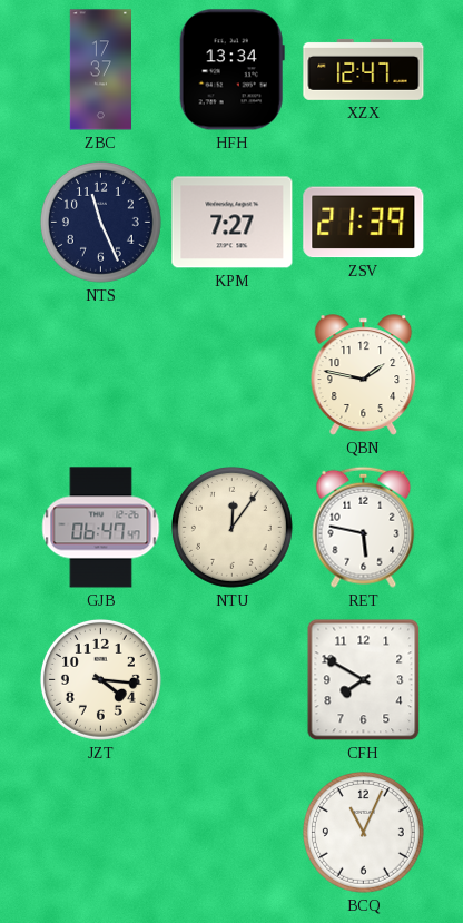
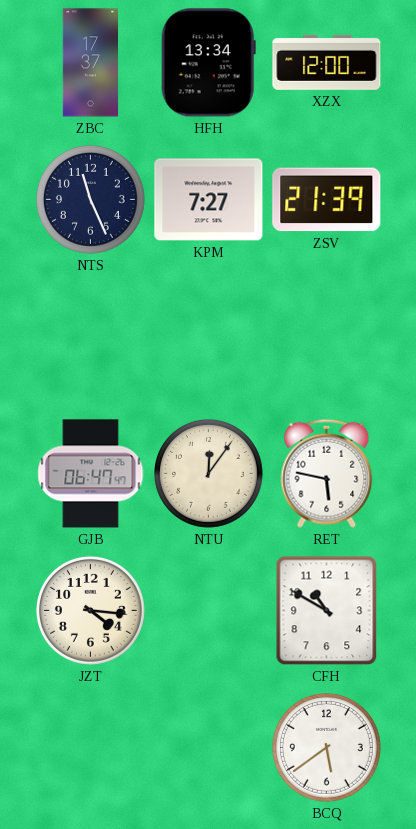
XZX: 12:47 -> 12:00 (327, 62)
QBN: 1:47 -> none (364, 375)
CFH: 7:50 -> 10:50 (327, 611)
BCQ: 11:04 -> 5:39 (326, 747)
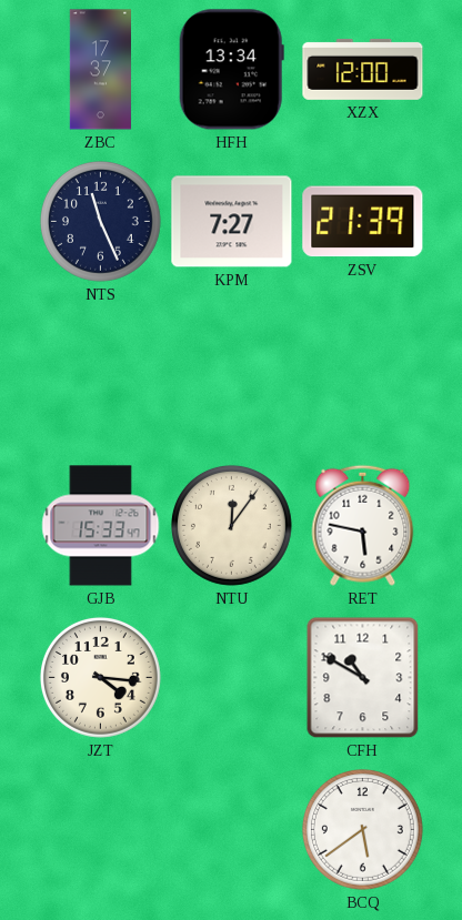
GJB: 06:47 -> 15:33 (101, 526)
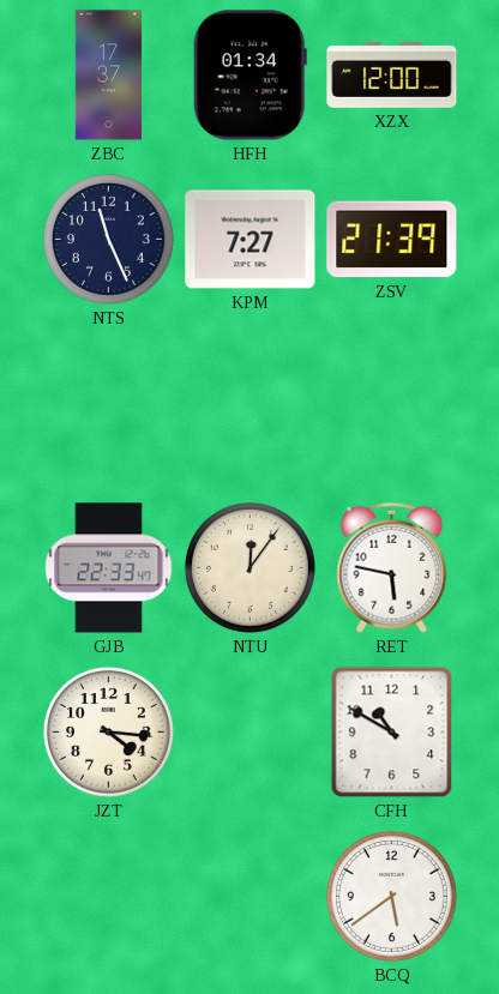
HFH: 13:34 -> 01:34 (249, 76)
GJB: 15:33 -> 22:33 (109, 568)
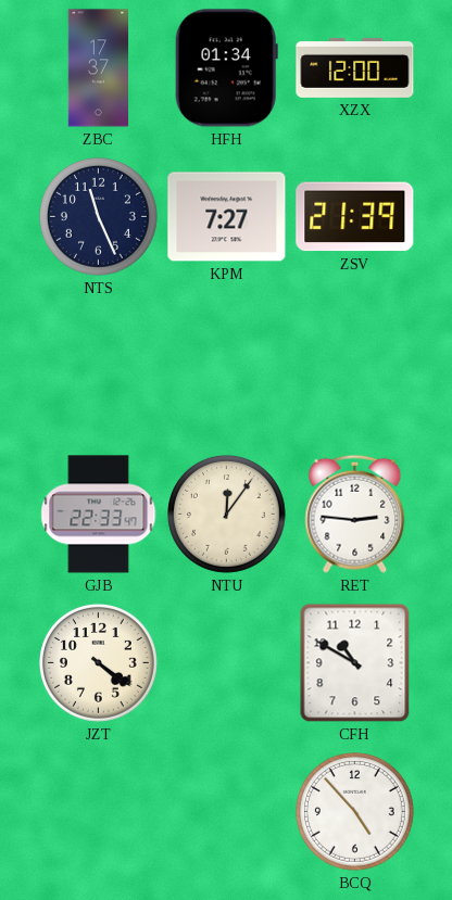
RET: 5:47 -> 2:46 (355, 514)
JZT: 4:16 -> 4:21 (98, 662)
BCQ: 5:39 -> 4:53 (354, 811)
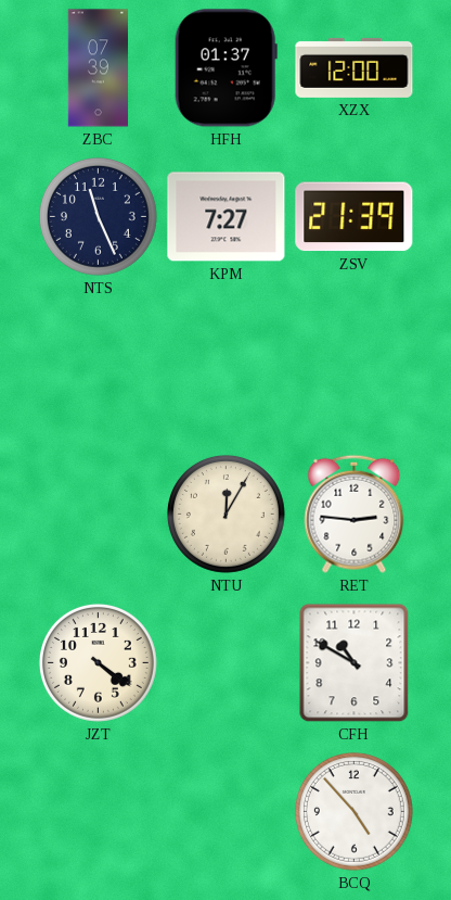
ZBC: 17:37 -> 07:39 (98, 68)
HFH: 01:34 -> 01:37 (225, 68)
GJB: 22:33 -> none (99, 515)
NTU: 12:06 -> 12:05 (225, 514)
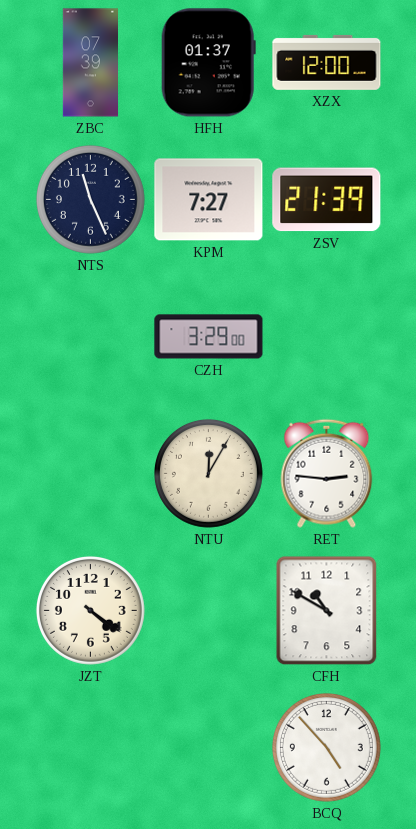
CZH: none -> 3:29 (209, 337)
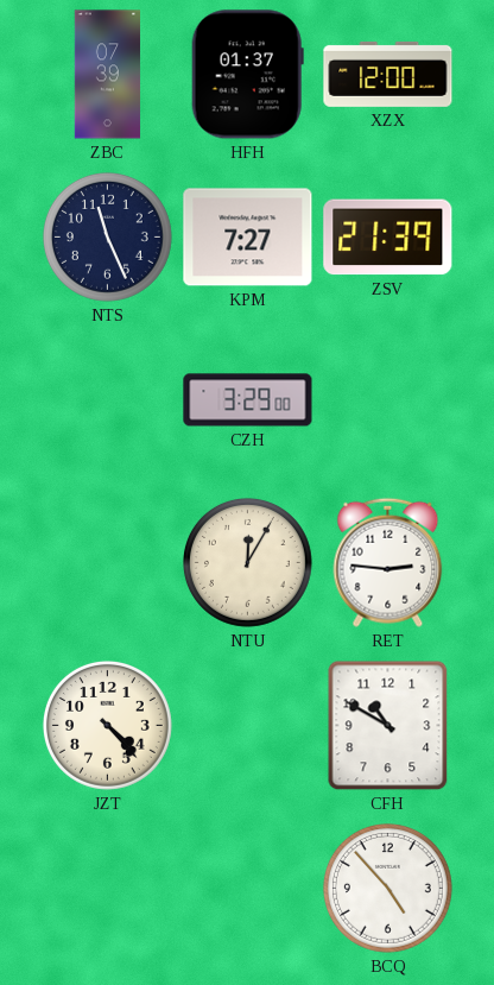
JZT: 4:21 -> 4:23 (107, 725)
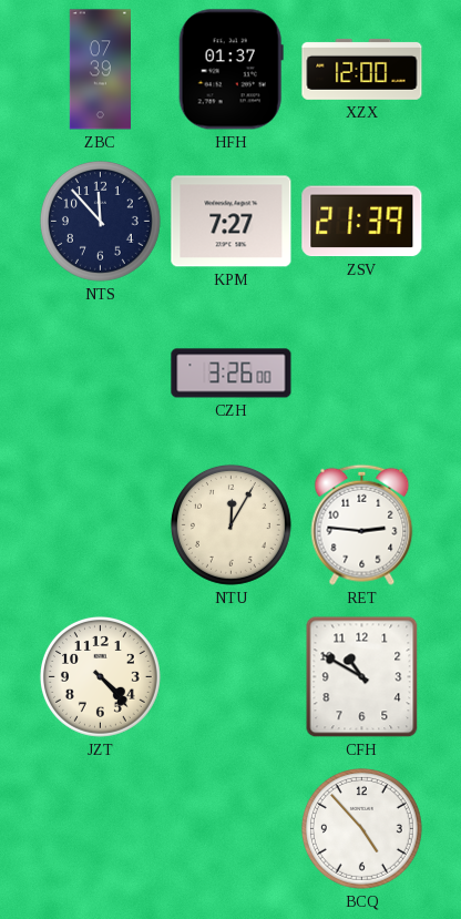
NTS: 11:26 -> 11:53 (100, 221)
CZH: 3:29 -> 3:26 (232, 374)
